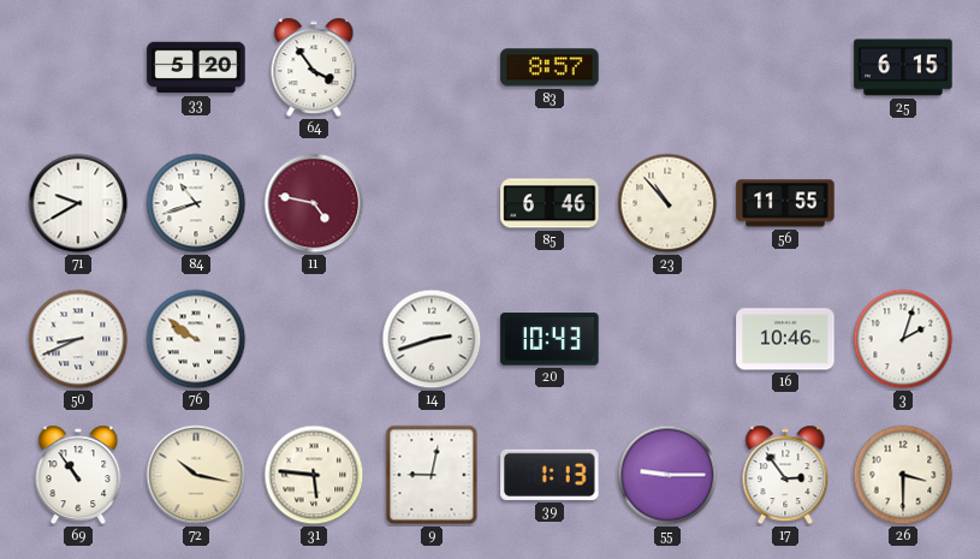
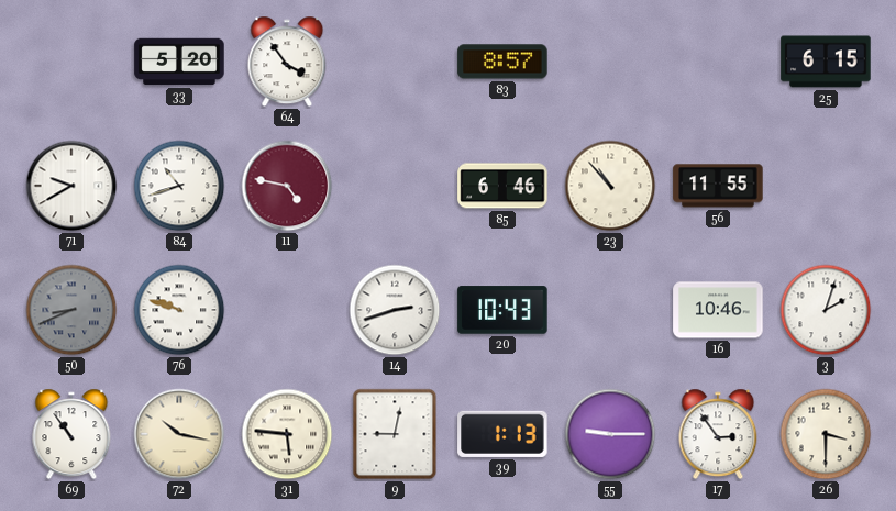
50 dial: white -> grey (71, 310)
76: 9:51 -> 9:48 (179, 310)
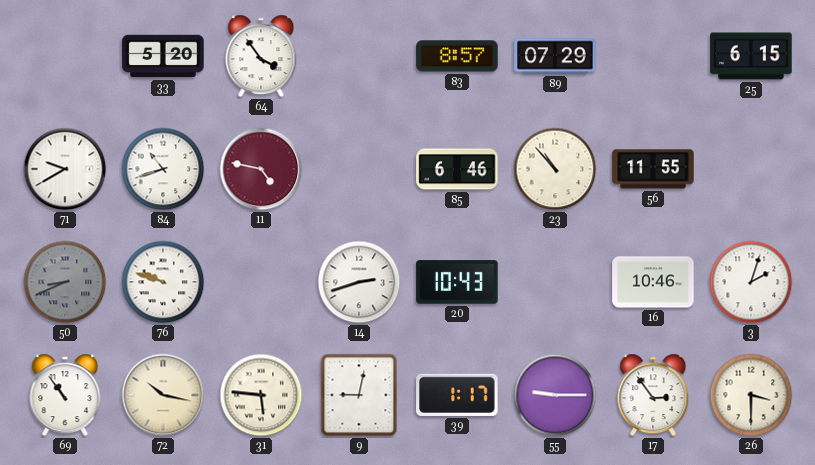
89: none -> 07:29 (555, 56)
39: 1:13 -> 1:17 (457, 395)
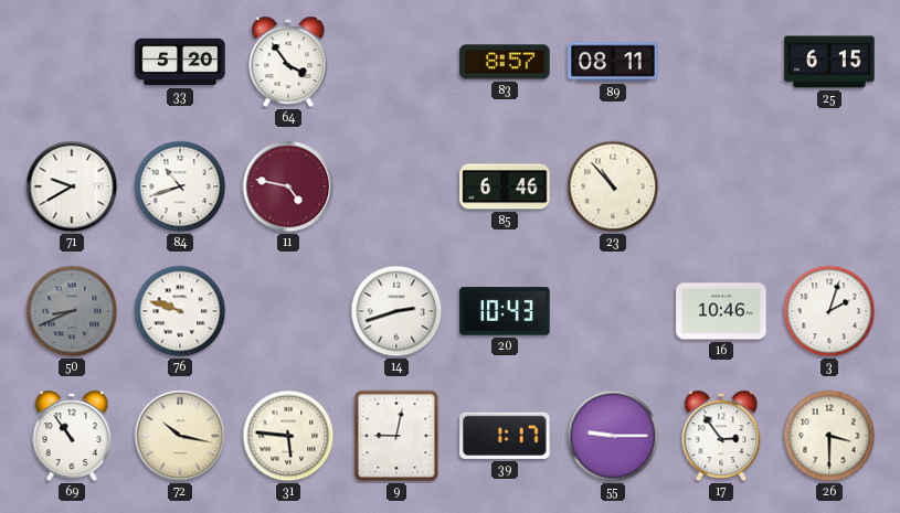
89: 07:29 -> 08:11 (613, 62)
56: 11:55 -> none (653, 169)
